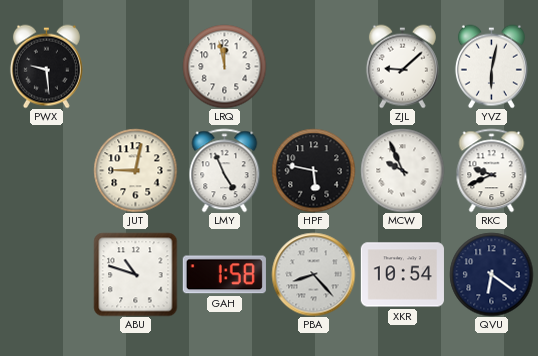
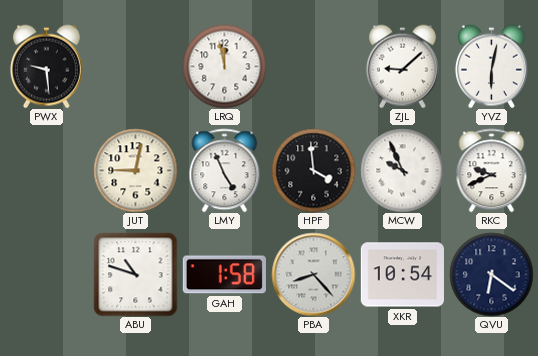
HPF: 5:47 -> 3:59 (313, 170)
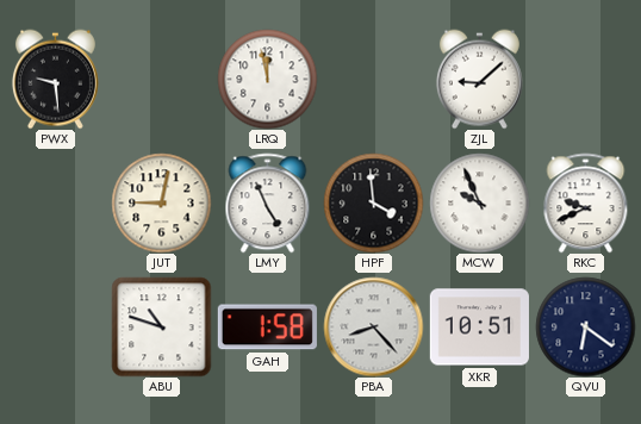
YVZ: 6:02 -> none (491, 66)
XKR: 10:54 -> 10:51 (479, 328)
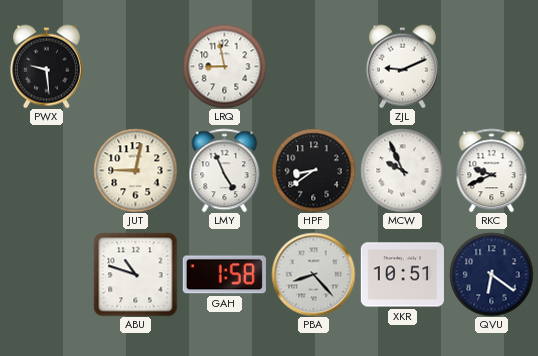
LRQ: 11:58 -> 8:58 (224, 66)
ZJL: 9:08 -> 9:11 (402, 66)
HPF: 3:59 -> 8:39 (313, 170)
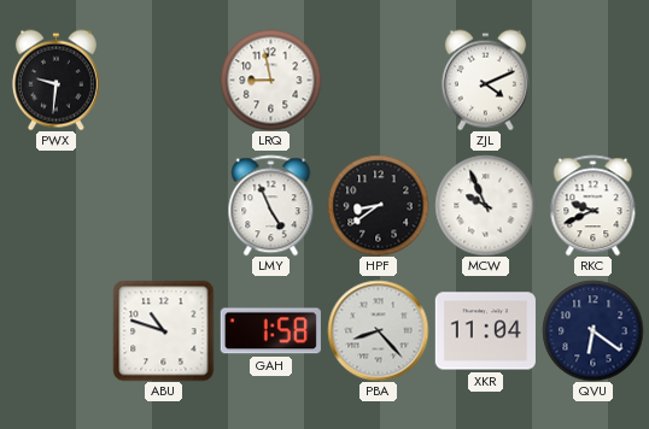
PWX: 9:29 -> 9:31 (55, 80)
ZJL: 9:11 -> 4:11 (485, 80)
JUT: 9:02 -> none (135, 170)
XKR: 10:51 -> 11:04 (485, 331)
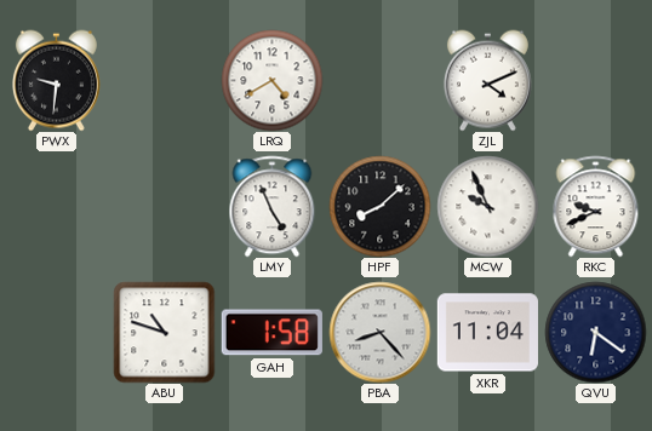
LRQ: 8:58 -> 4:40 (271, 80)
HPF: 8:39 -> 8:08 (379, 206)
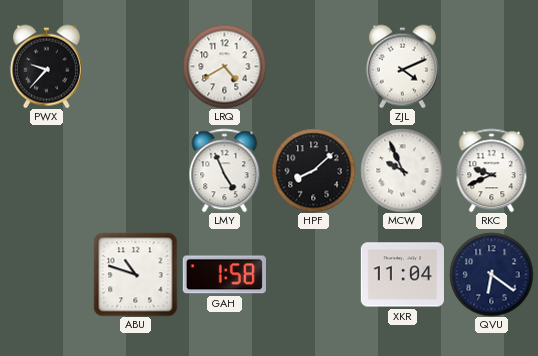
PWX: 9:31 -> 9:37 (46, 66)
PBA: 8:23 -> none (379, 332)
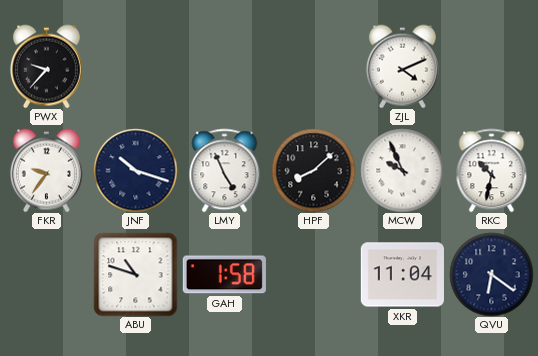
LRQ: 4:40 -> none (224, 66)
FKR: none -> 9:36 (46, 170)
JNF: none -> 10:18 (135, 170)
RKC: 9:41 -> 10:32 (492, 170)
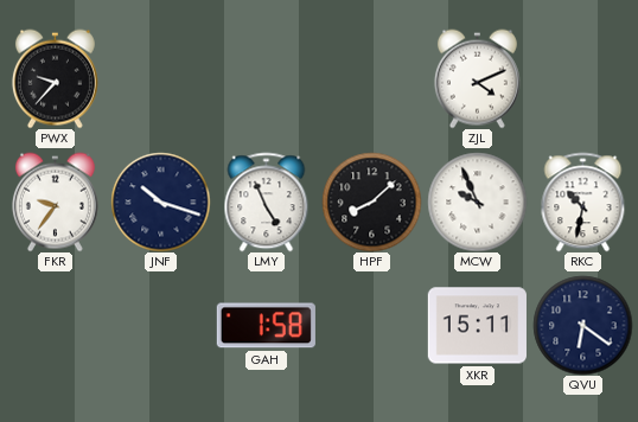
ABU: 10:48 -> none (135, 274)
XKR: 11:04 -> 15:11 (477, 326)
